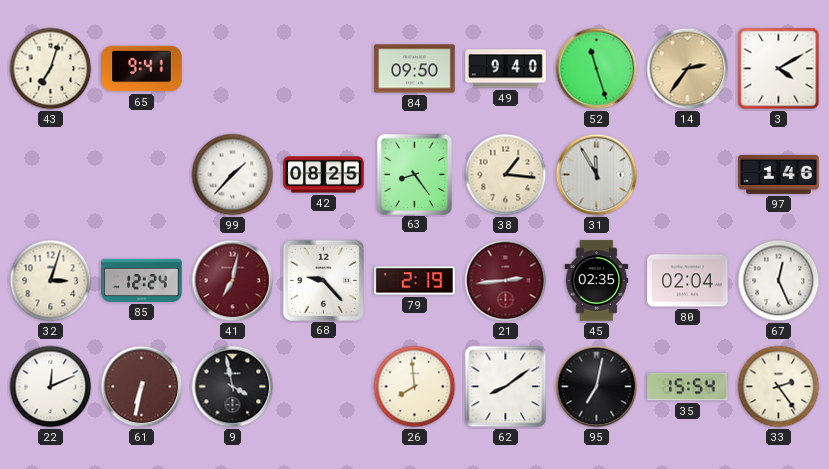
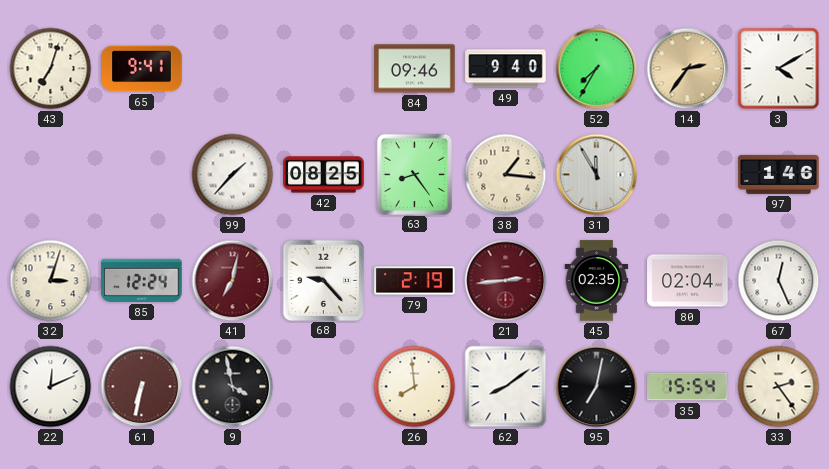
84: 09:50 -> 09:46 (415, 69)
52: 11:27 -> 7:35 (597, 69)
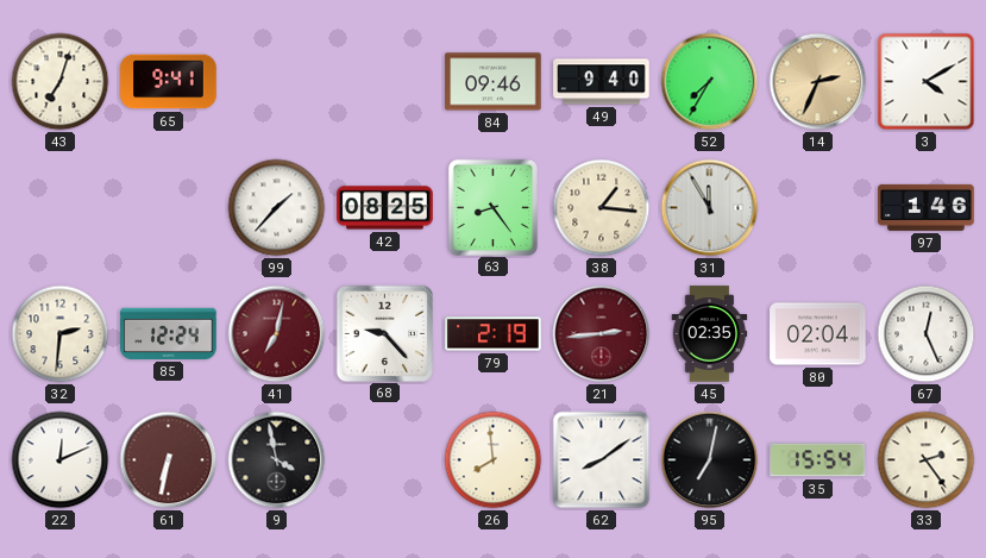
14: 2:36 -> 2:34 (818, 82)
32: 3:03 -> 2:31 (61, 334)
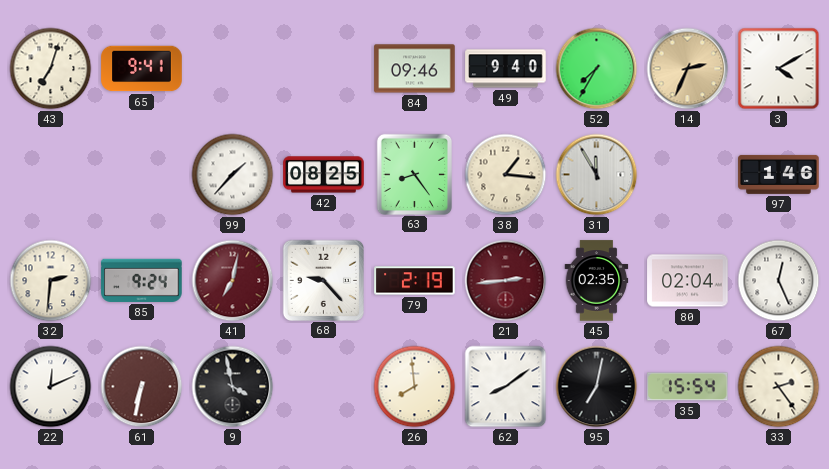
85: 12:24 -> 9:24 (142, 280)
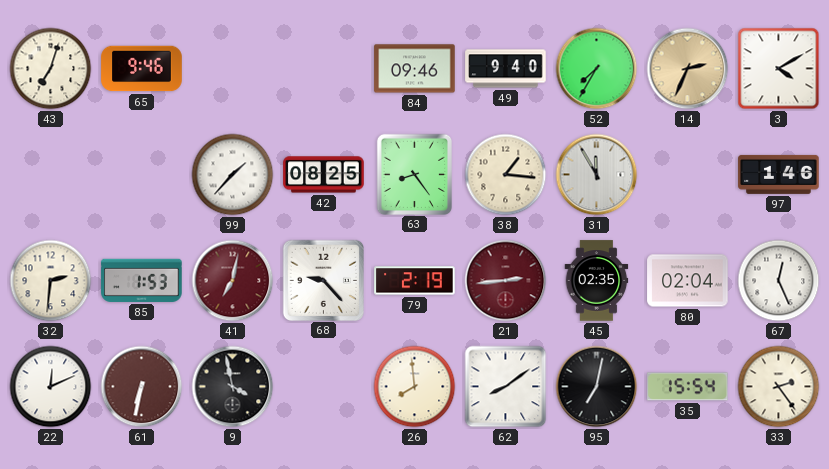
65: 9:41 -> 9:46 (142, 69)
85: 9:24 -> 1:53 (142, 280)
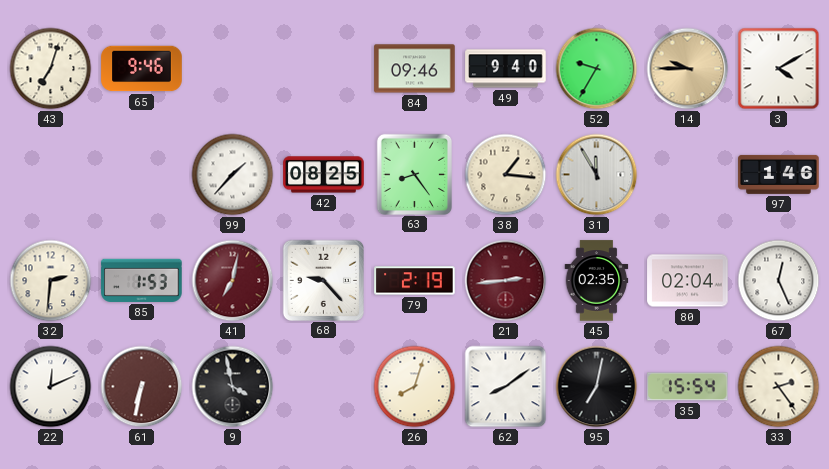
52: 7:35 -> 9:35 (597, 69)
14: 2:34 -> 9:45 (688, 69)
26: 7:59 -> 8:03 (415, 387)
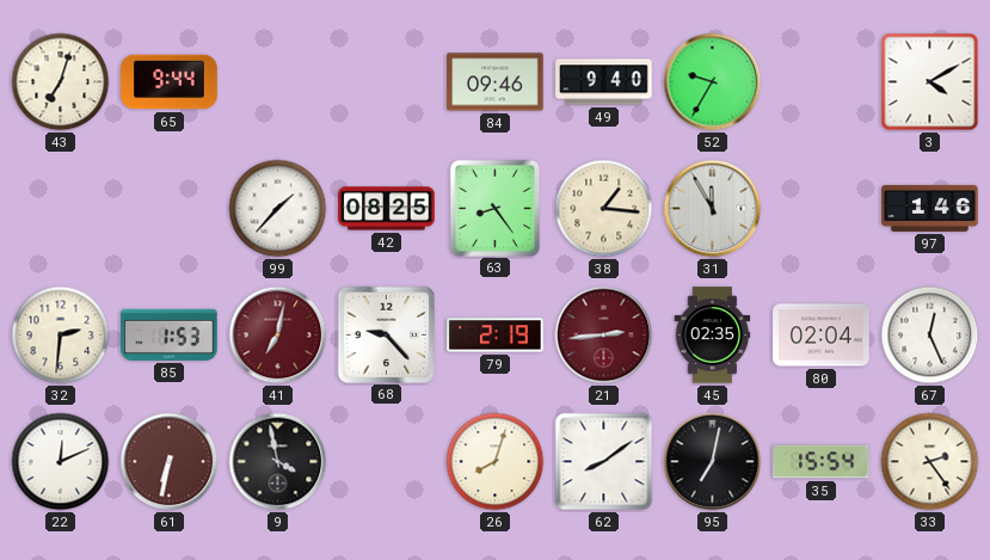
65: 9:46 -> 9:44 (170, 82)
14: 9:45 -> none (688, 69)
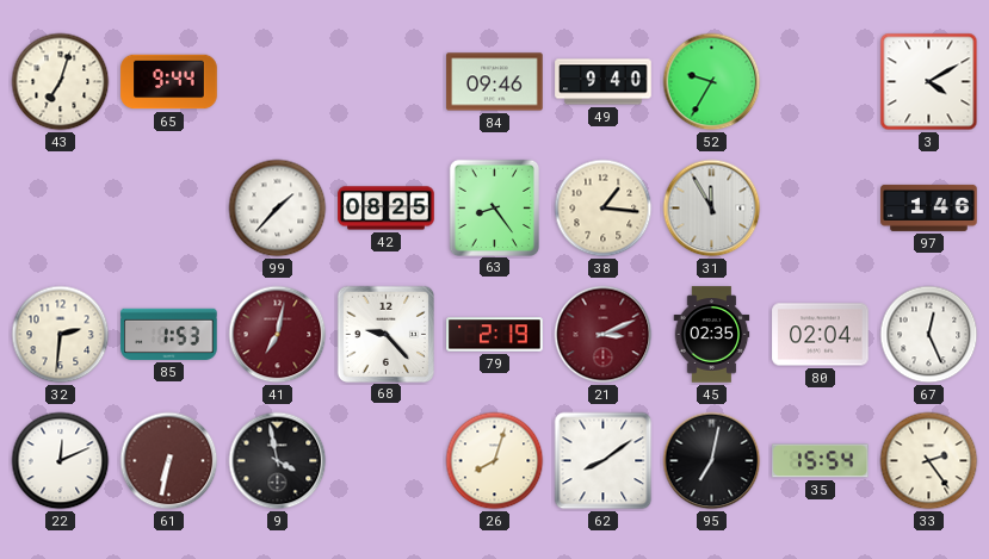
21: 2:44 -> 3:11 (604, 335)
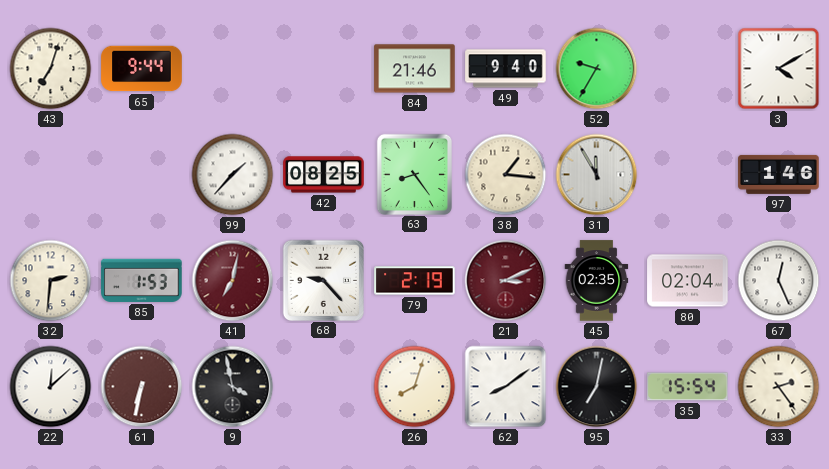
84: 09:46 -> 21:46 (415, 69)
22: 12:11 -> 12:08 (51, 387)
